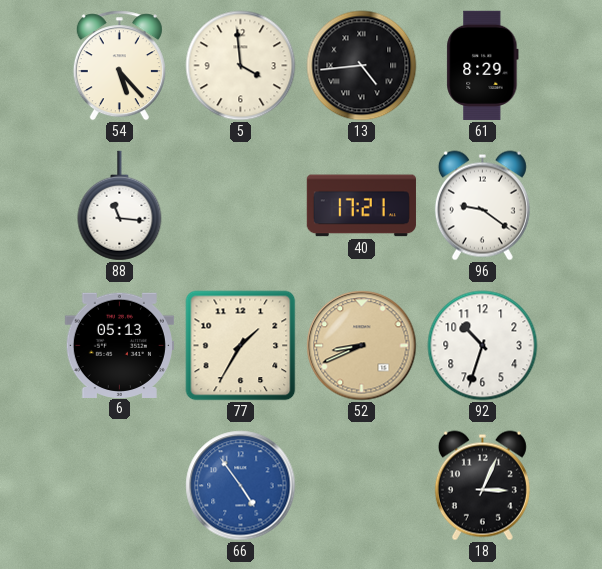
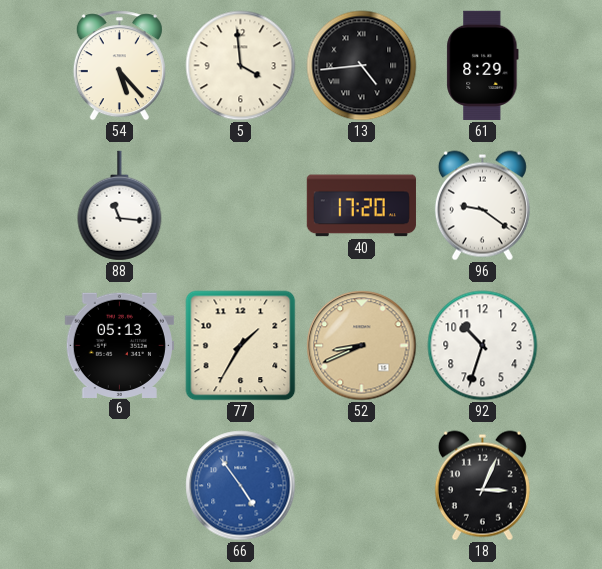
40: 17:21 -> 17:20 (361, 206)
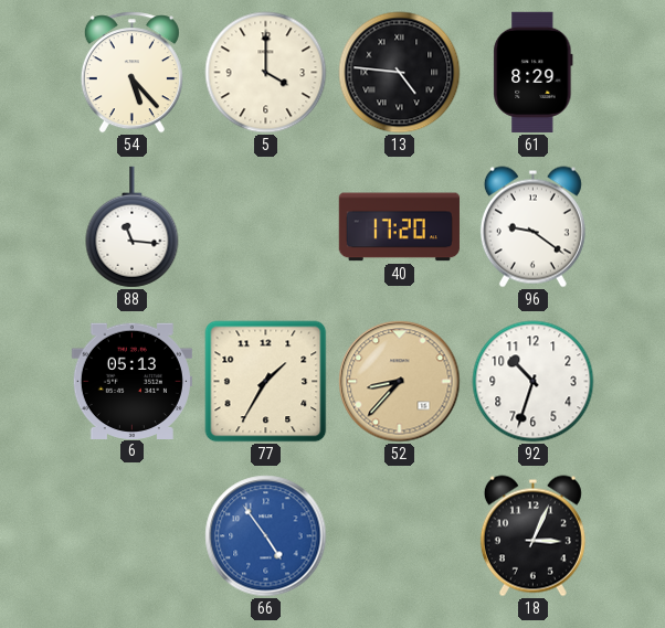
5: 3:59 -> 4:00 (266, 73)
13: 4:44 -> 4:46 (400, 73)
52: 8:41 -> 8:37 (400, 382)
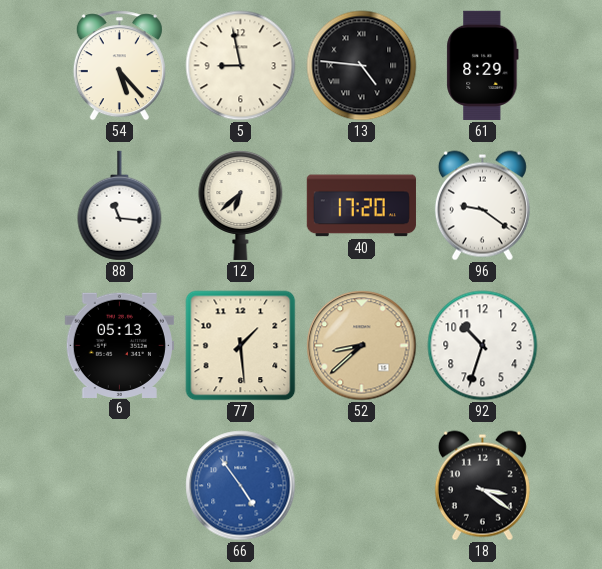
5: 4:00 -> 8:58 (241, 66)
12: none -> 6:38 (241, 206)
77: 1:35 -> 1:29 (241, 346)
52: 8:37 -> 8:38 (362, 346)
18: 3:04 -> 3:21 (482, 486)
